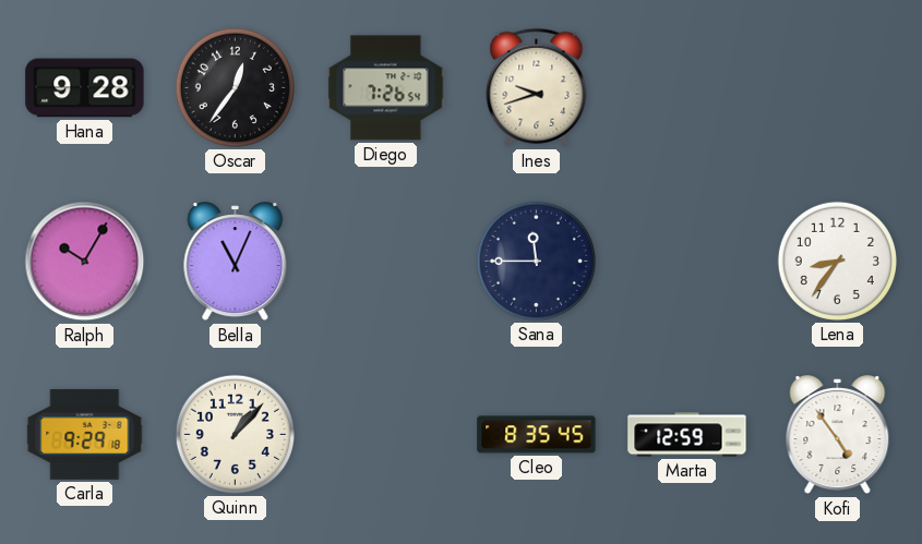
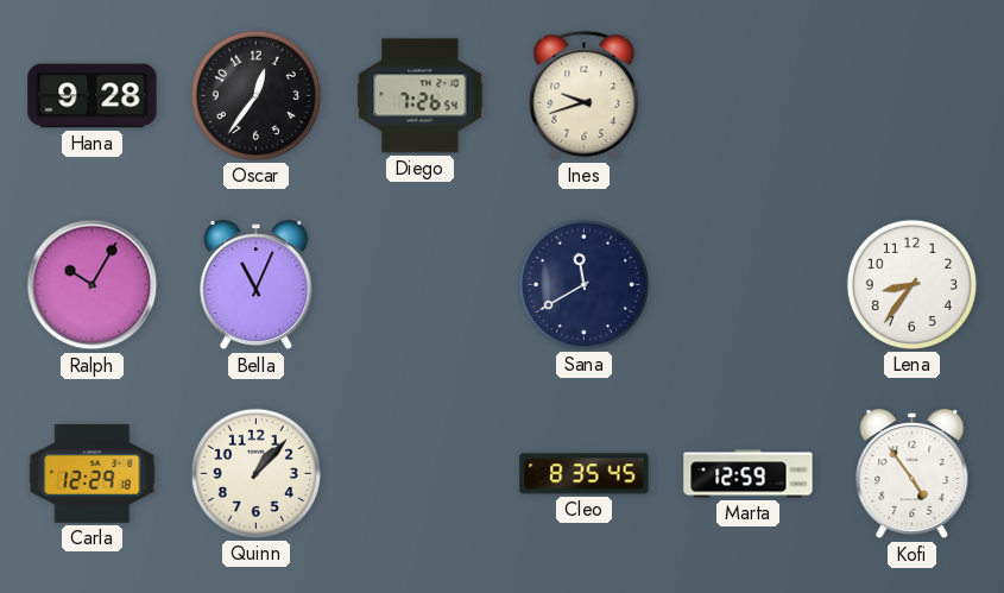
Sana: 11:45 -> 11:40 (583, 284)
Carla: 9:29 -> 12:29 (93, 473)
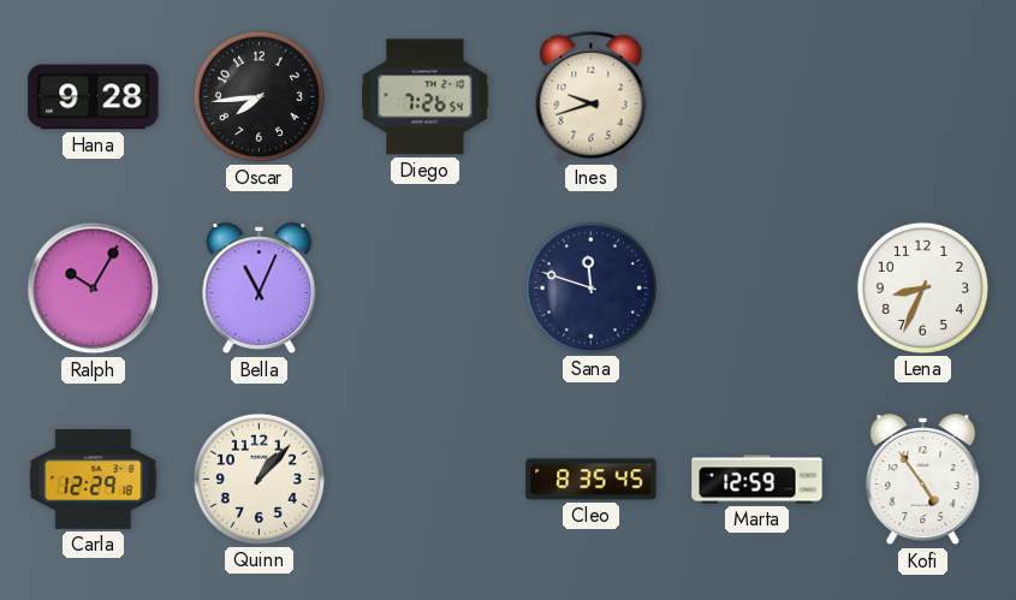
Oscar: 12:36 -> 7:44 (259, 96)
Sana: 11:40 -> 11:48 (590, 287)
Lena: 8:36 -> 8:34 (922, 287)
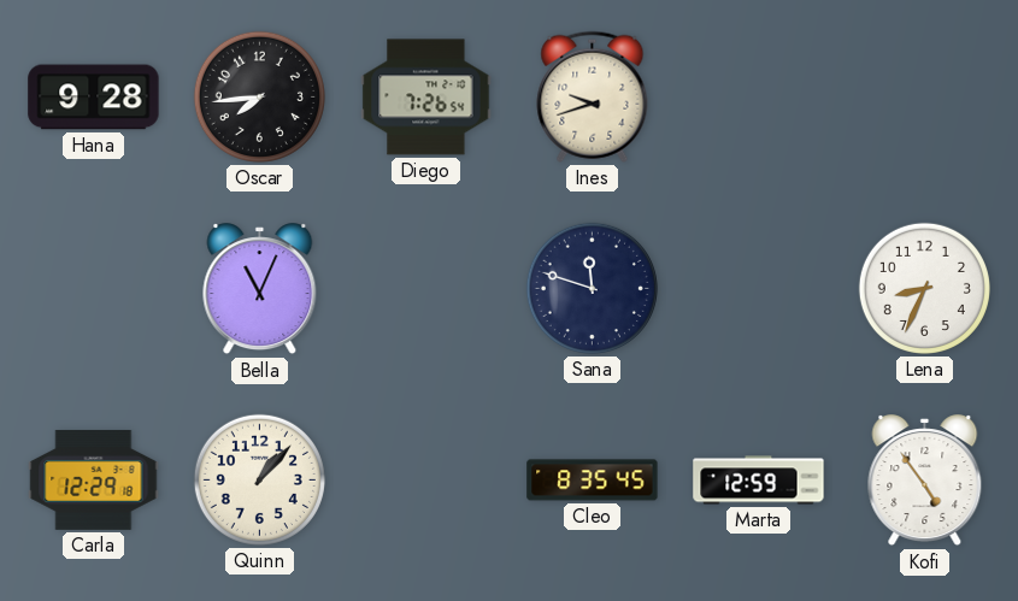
Ralph: 10:05 -> none (94, 289)
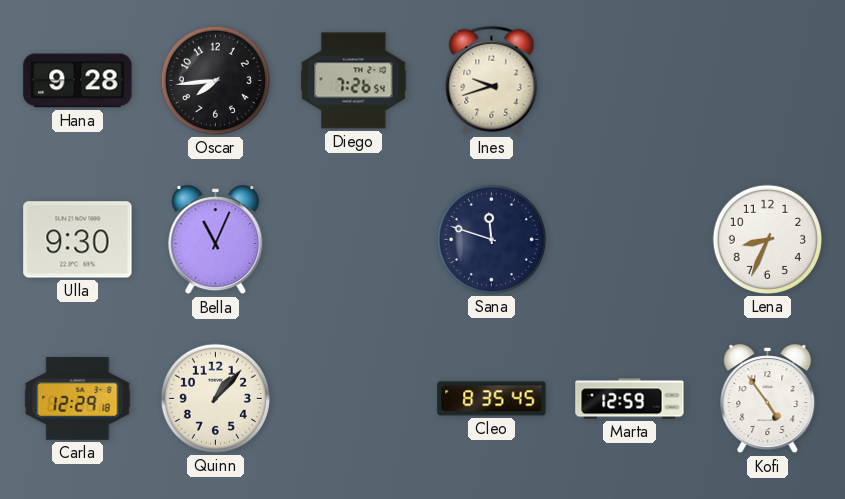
Ulla: none -> 9:30 (78, 240)
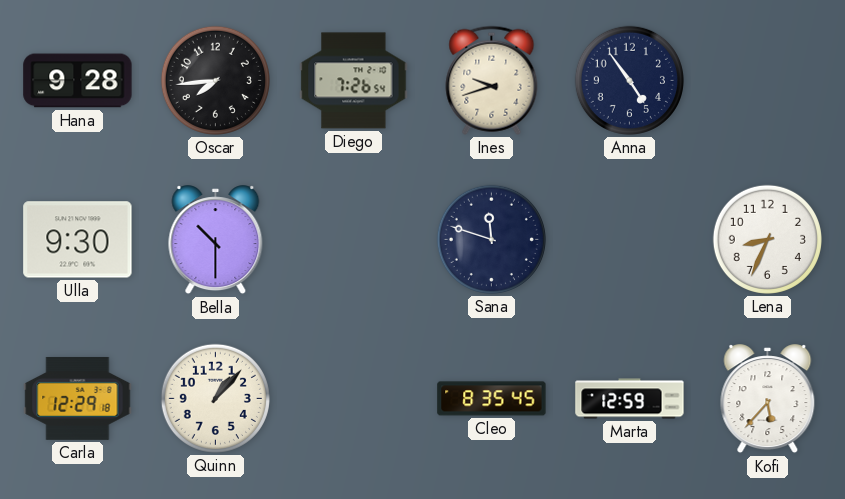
Anna: none -> 4:54 (629, 80)
Bella: 11:04 -> 10:30 (216, 240)
Kofi: 4:54 -> 5:37 (768, 399)
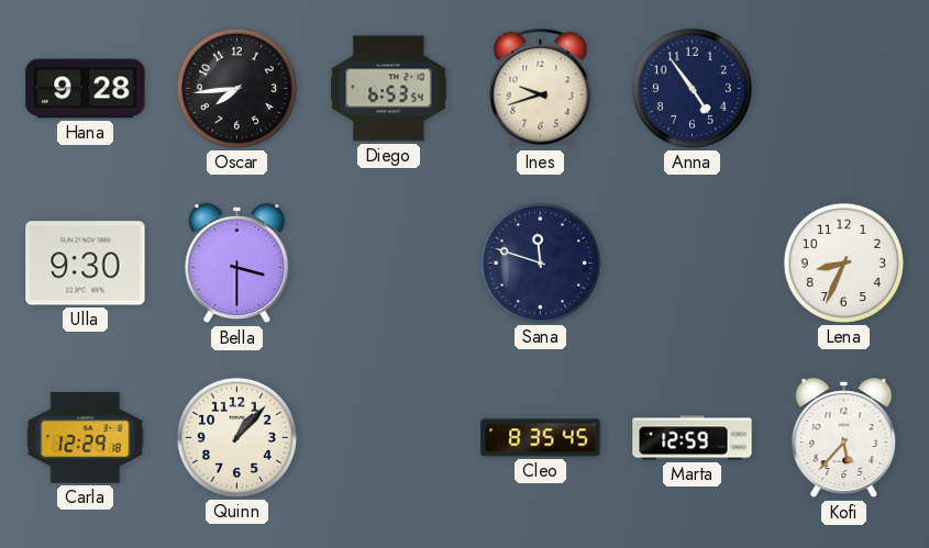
Diego: 7:26 -> 6:53 (389, 89)
Bella: 10:30 -> 3:30 (237, 264)
